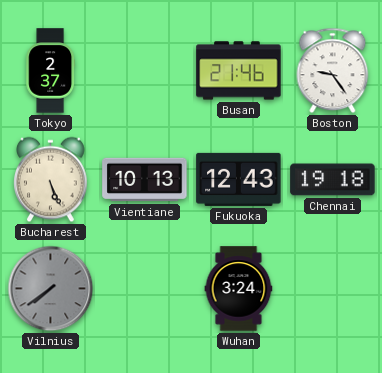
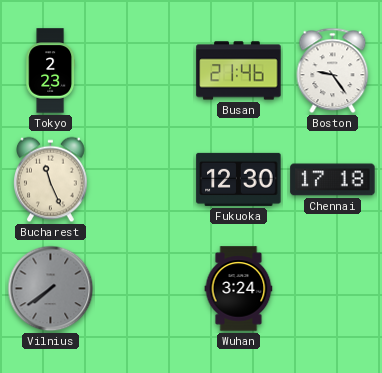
Tokyo: 2:37 -> 2:23 (51, 71)
Bucharest: 5:26 -> 11:26 (51, 180)
Vientiane: 10:13 -> none (145, 180)
Fukuoka: 12:43 -> 12:30 (239, 179)
Chennai: 19:18 -> 17:18 (333, 180)
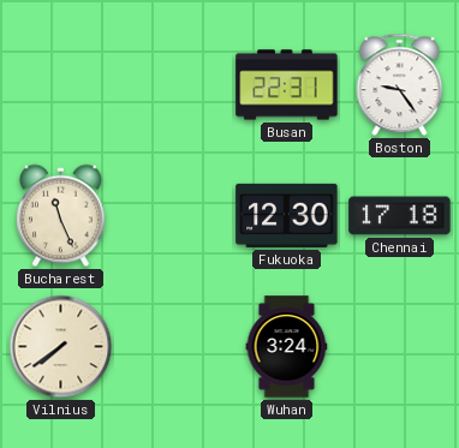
Tokyo: 2:23 -> none (51, 71)
Busan: 21:46 -> 22:31 (287, 85)
Vilnius dial: grey -> cream (61, 347)
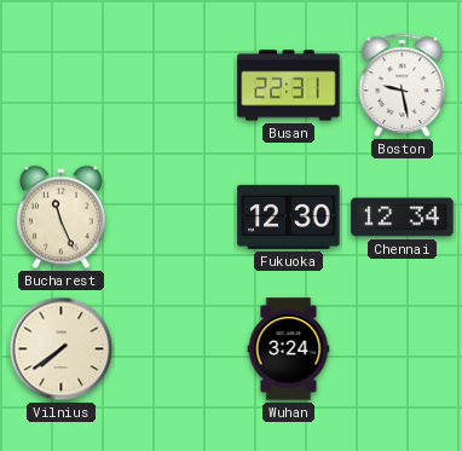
Boston: 9:24 -> 9:28 (403, 86)
Chennai: 17:18 -> 12:34 (403, 218)
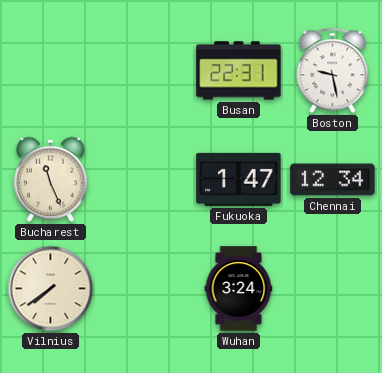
Fukuoka: 12:30 -> 1:47 (239, 179)
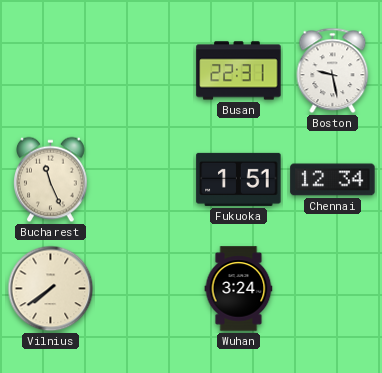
Fukuoka: 1:47 -> 1:51 (239, 179)
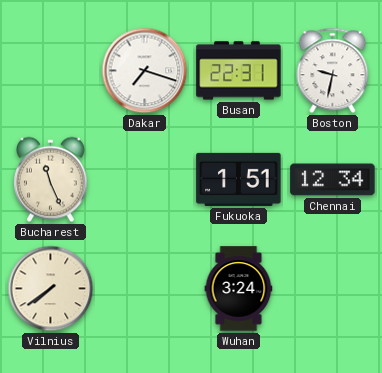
Dakar: none -> 7:18 (145, 71)
Boston: 9:28 -> 9:32 (333, 71)
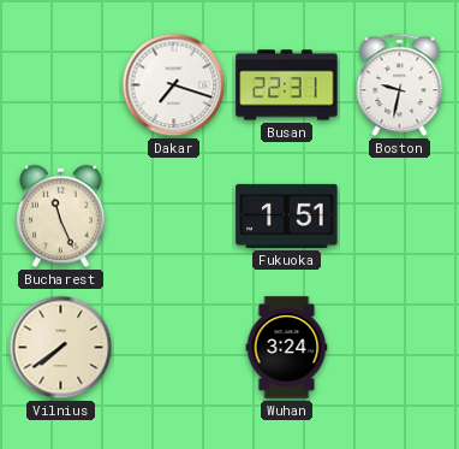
Chennai: 12:34 -> none (333, 180)
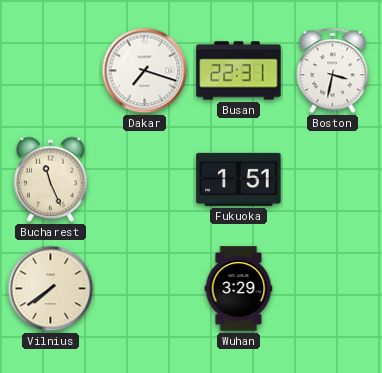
Boston: 9:32 -> 3:32 (333, 71)
Wuhan: 3:24 -> 3:29 (239, 289)
